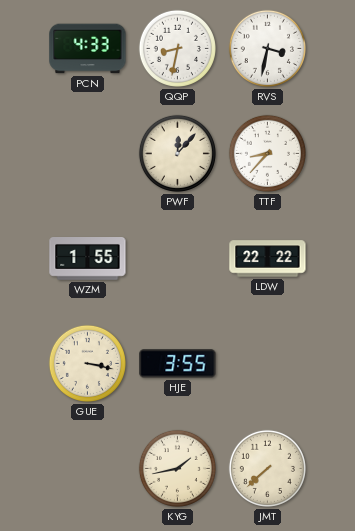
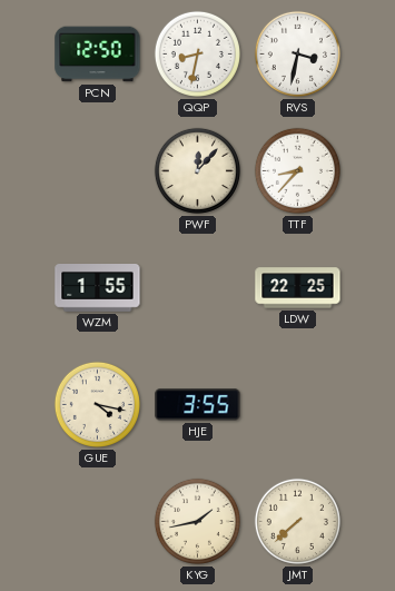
PCN: 4:33 -> 12:50 (98, 55)
LDW: 22:22 -> 22:25 (298, 288)
GUE: 3:17 -> 4:17 (97, 404)
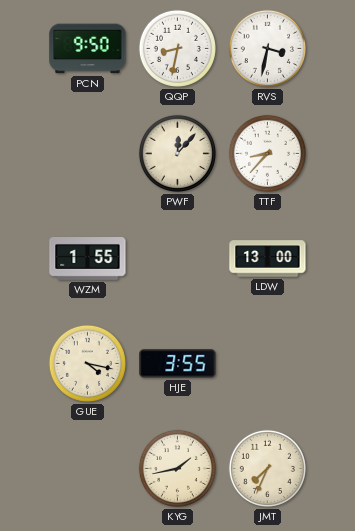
PCN: 12:50 -> 9:50 (88, 49)
LDW: 22:25 -> 13:00 (268, 259)
JMT: 7:38 -> 7:34 (267, 468)
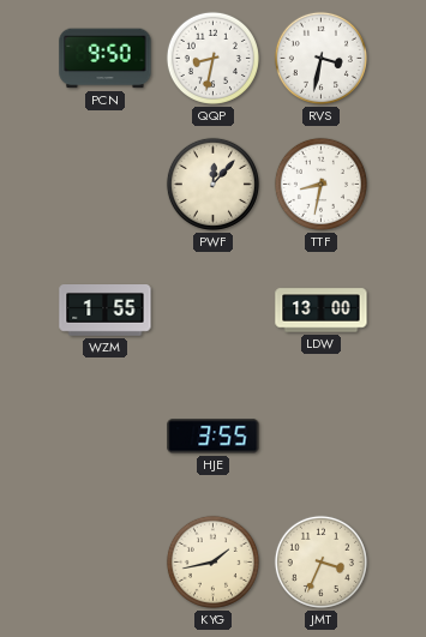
TTF: 8:37 -> 8:32 (320, 184)
GUE: 4:17 -> none (87, 363)
JMT: 7:34 -> 3:34 (320, 561)
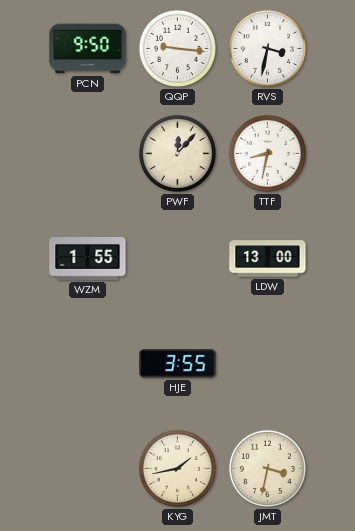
QQP: 8:32 -> 9:16 (177, 48)
JMT: 3:34 -> 3:32 (267, 468)
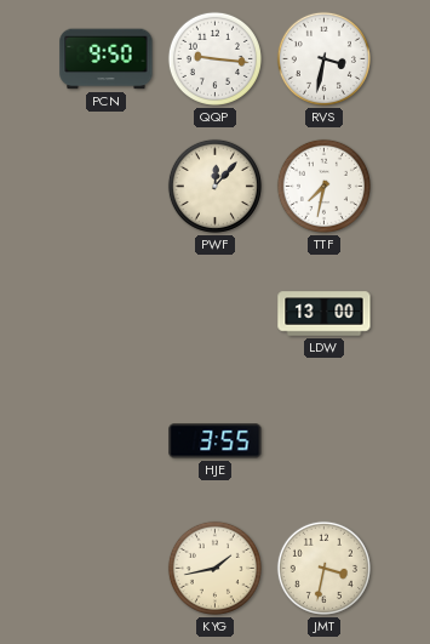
TTF: 8:32 -> 7:32 (323, 186)
WZM: 1:55 -> none (88, 259)
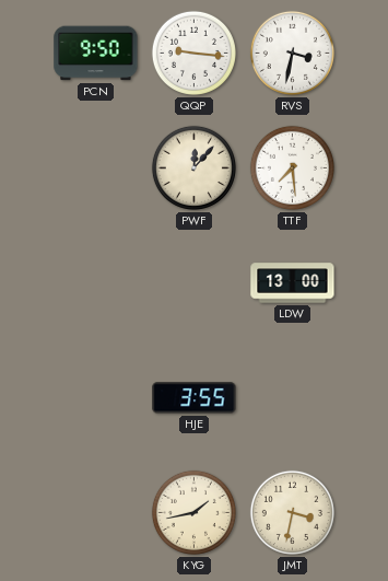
TTF: 7:32 -> 7:29 (292, 167)
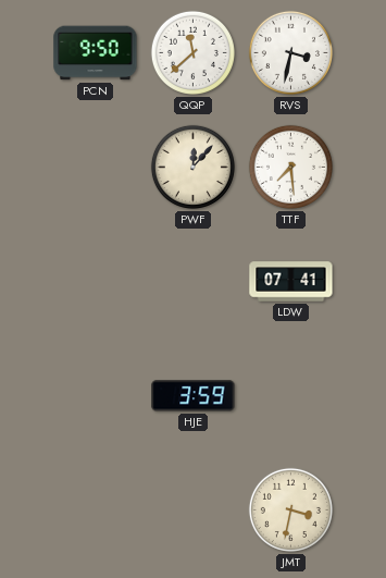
QQP: 9:16 -> 11:38 (192, 52)
LDW: 13:00 -> 07:41 (291, 282)
HJE: 3:55 -> 3:59 (194, 396)
KYG: 1:43 -> none (193, 512)
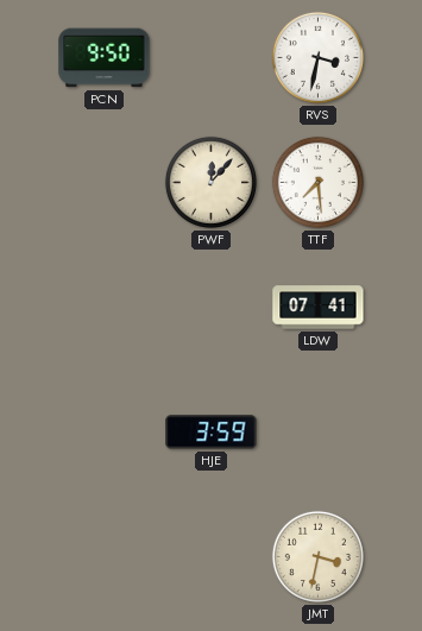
QQP: 11:38 -> none (192, 52)
